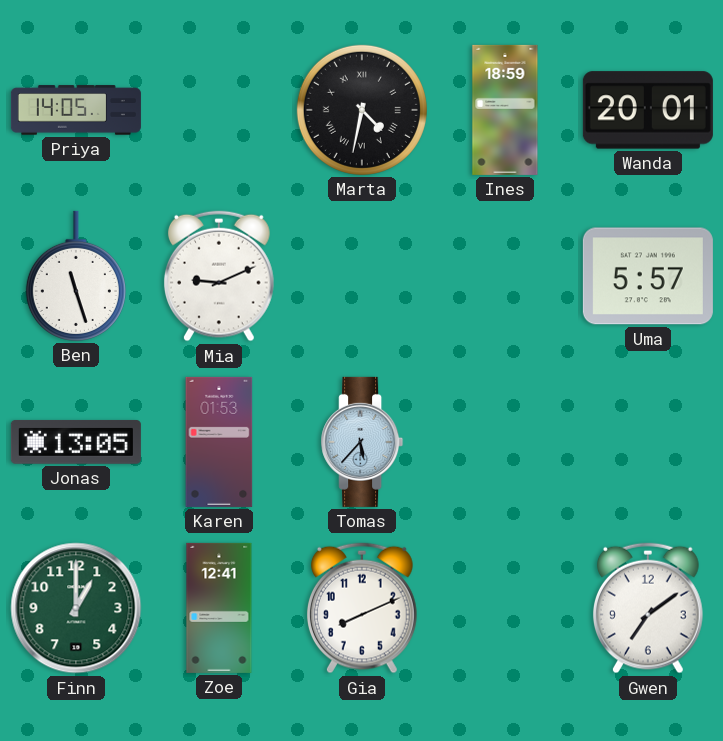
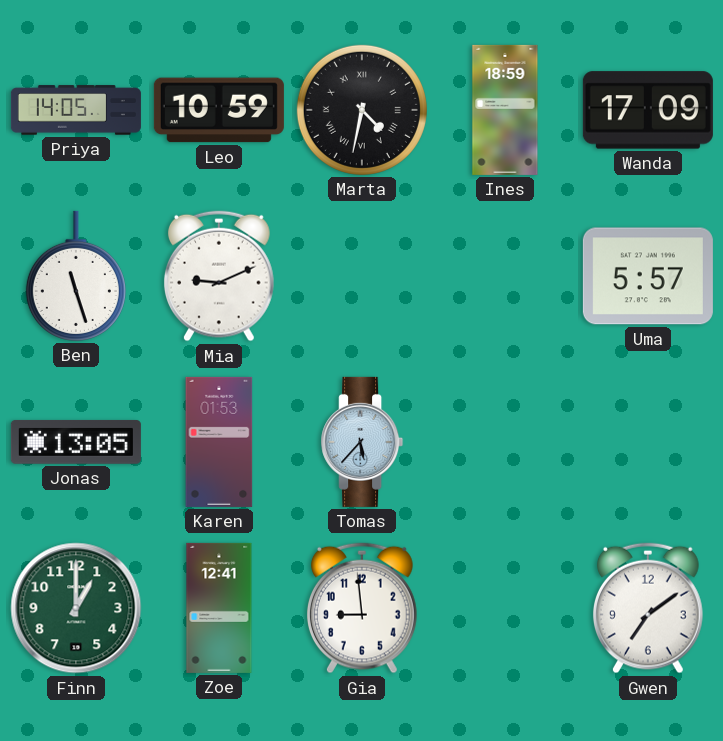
Leo: none -> 10:59 (219, 110)
Wanda: 20:01 -> 17:09 (648, 110)
Gia: 8:11 -> 8:59 (362, 608)
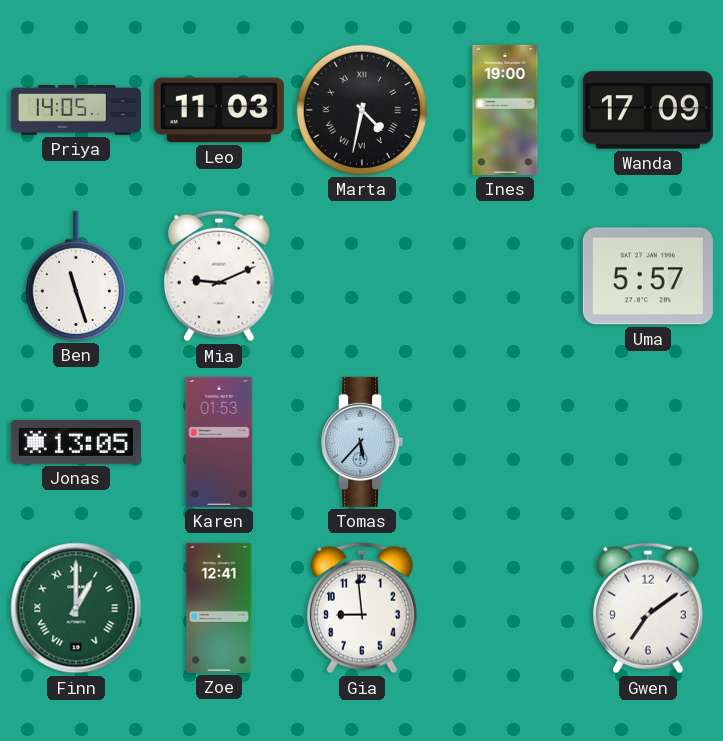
Leo: 10:59 -> 11:03 (219, 110)
Ines: 18:59 -> 19:00 (505, 110)
Finn numerals: Arabic -> Roman (76, 608)
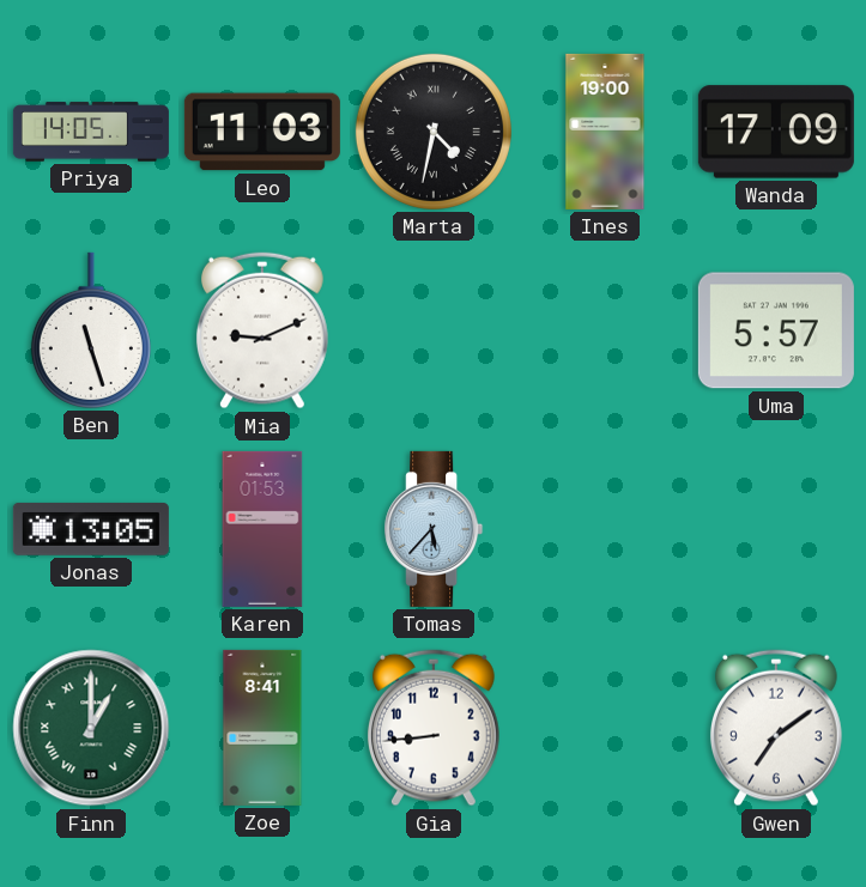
Zoe: 12:41 -> 8:41 (262, 728)
Gia: 8:59 -> 8:44 (434, 728)
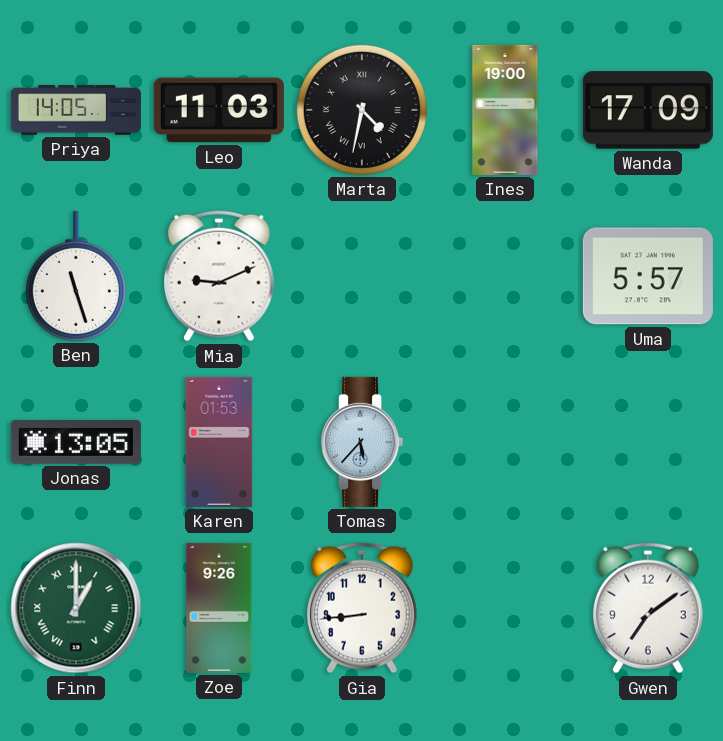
Zoe: 8:41 -> 9:26 (219, 608)
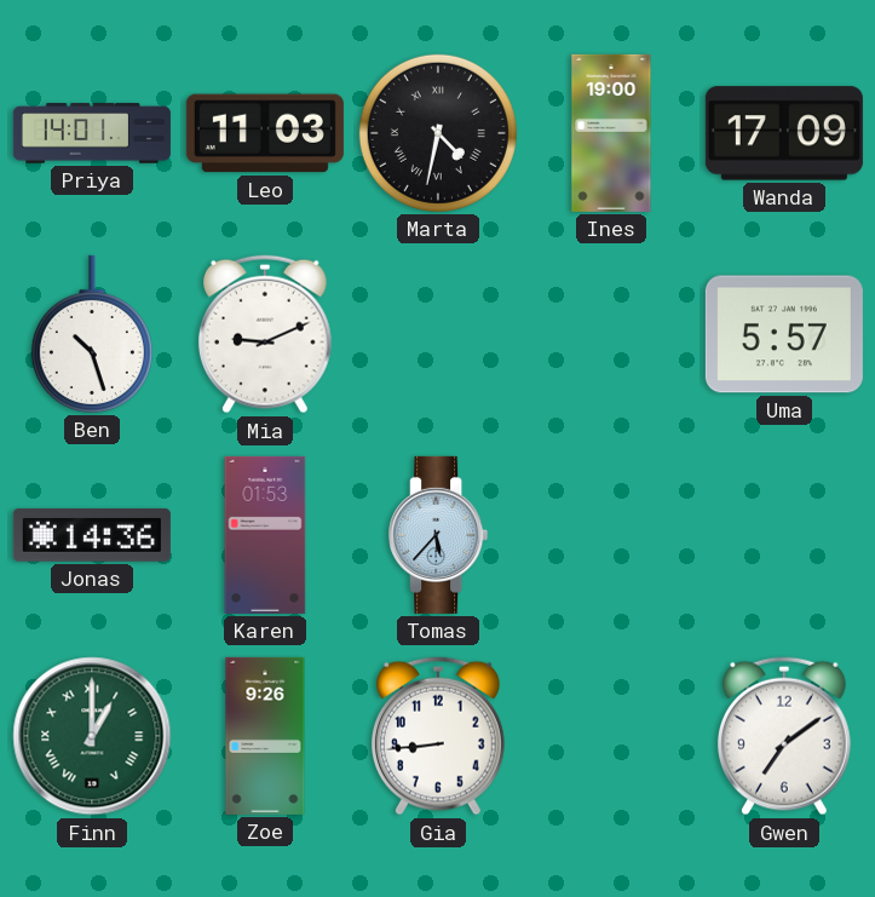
Priya: 14:05 -> 14:01 (92, 133)
Ben: 11:27 -> 10:27 (92, 334)
Jonas: 13:05 -> 14:36 (92, 535)
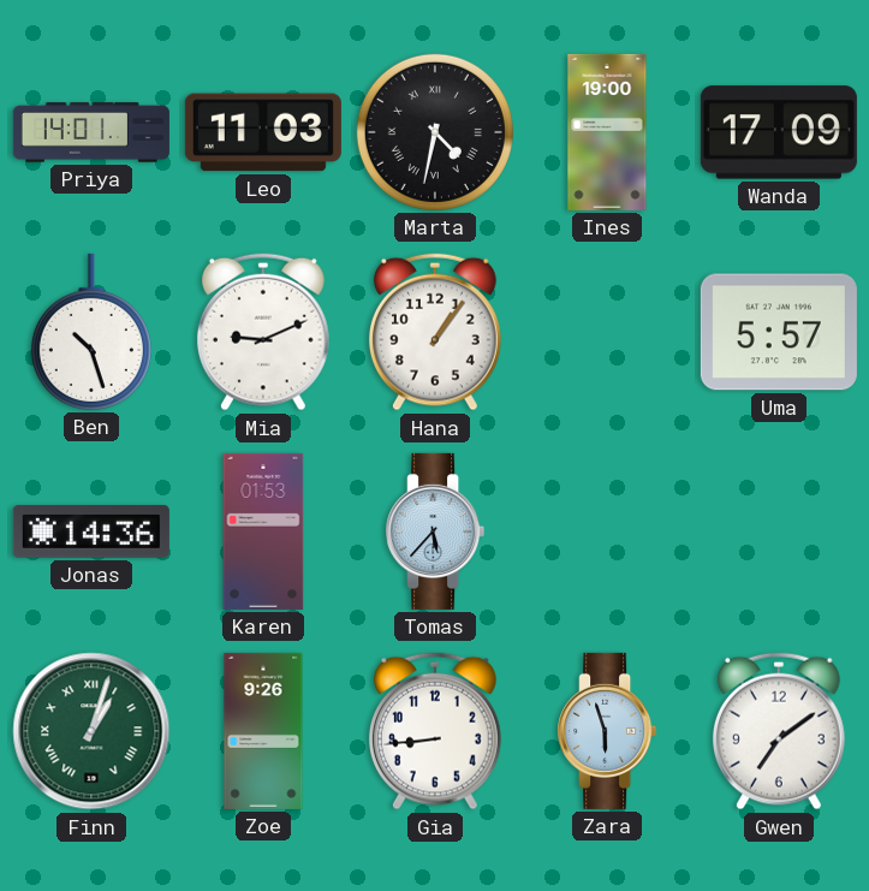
Hana: none -> 1:06 (435, 332)
Finn: 1:00 -> 1:03 (91, 731)
Zara: none -> 5:57 (607, 731)
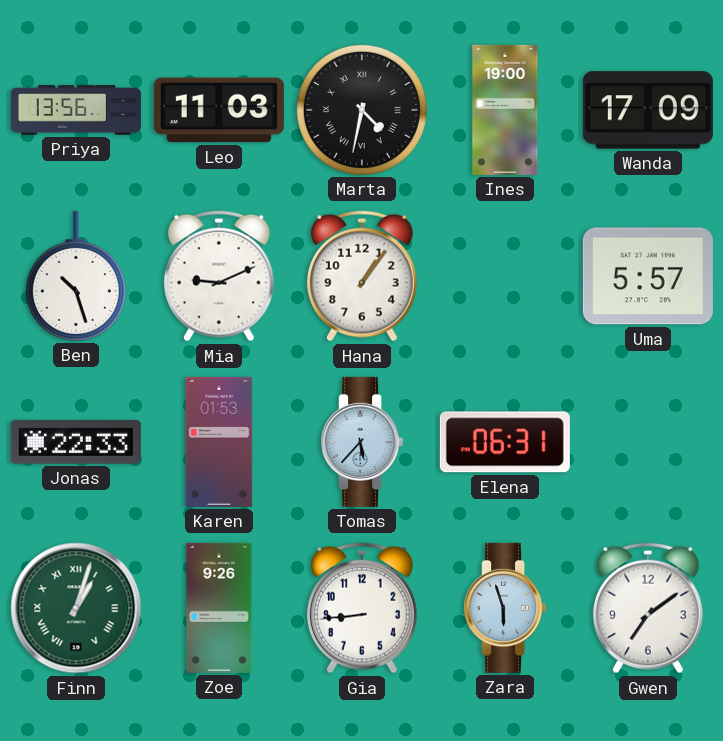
Priya: 14:01 -> 13:56 (76, 110)
Jonas: 14:36 -> 22:33 (76, 442)
Elena: none -> 06:31 (505, 442)
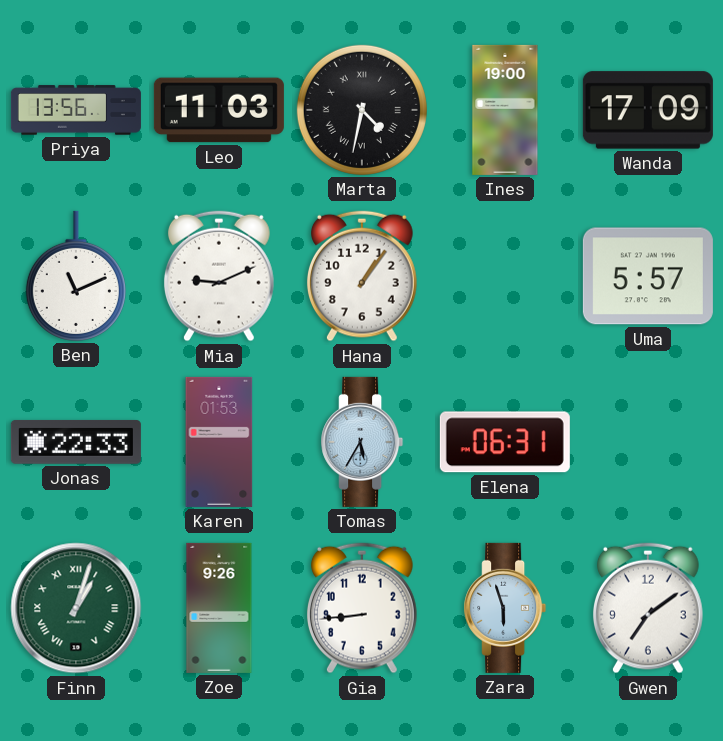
Ben: 10:27 -> 11:11 (76, 276)
Tomas: 5:37 -> 5:35 (362, 442)
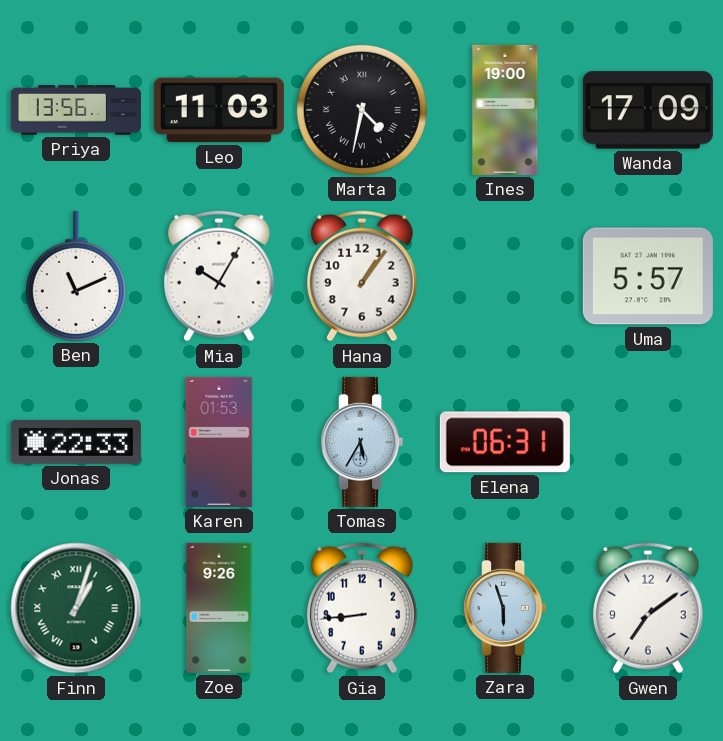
Mia: 9:11 -> 10:05 (219, 276)
